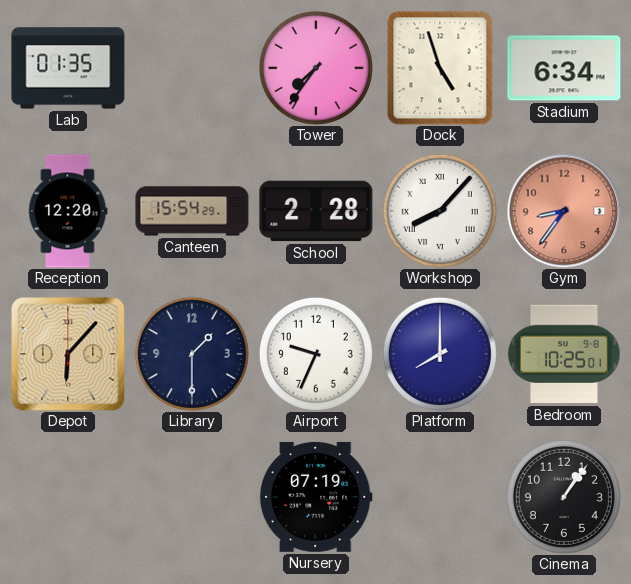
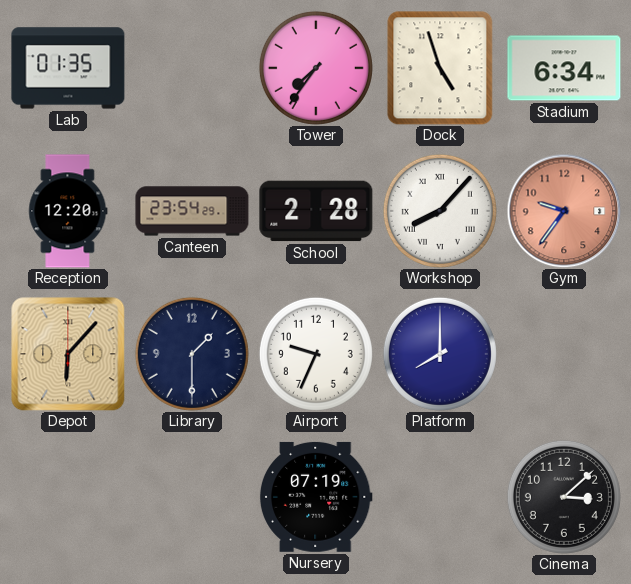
Canteen: 15:54 -> 23:54 (192, 211)
Gym: 8:36 -> 9:36 (564, 211)
Bedroom: 10:25 -> none (564, 354)
Cinema: 1:06 -> 3:08 (564, 497)
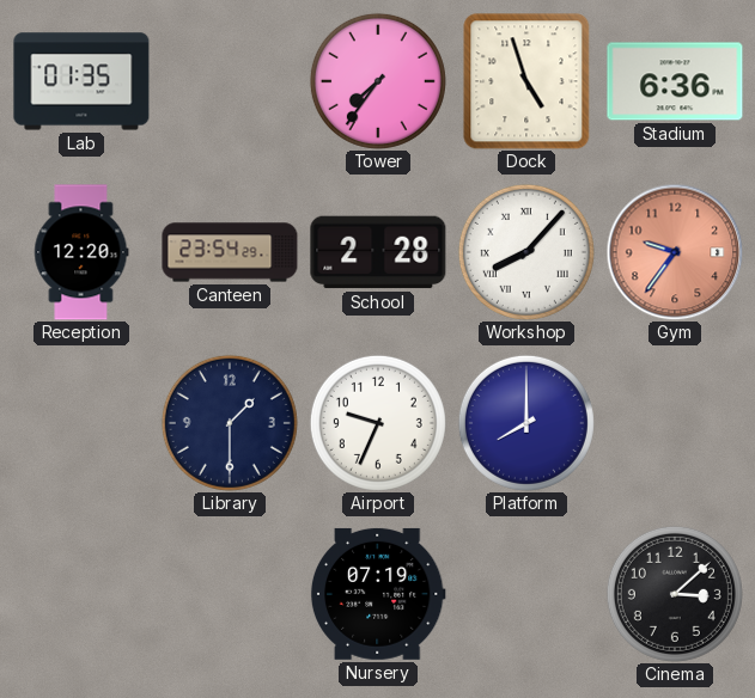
Stadium: 6:34 -> 6:36 (675, 81)
Depot: 6:07 -> none (68, 354)
